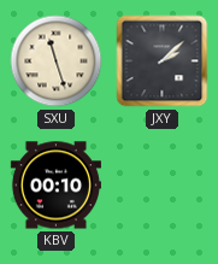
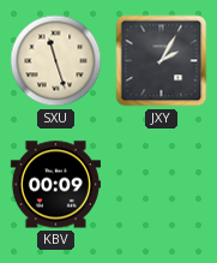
JXY: 2:08 -> 2:05 (162, 61)
KBV: 00:10 -> 00:09 (55, 185)
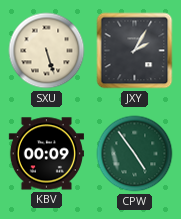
SXU: 11:27 -> 5:27 (47, 51)
CPW: none -> 4:54 (135, 154)
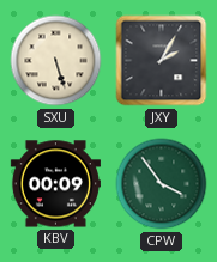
CPW: 4:54 -> 3:54 (162, 184)
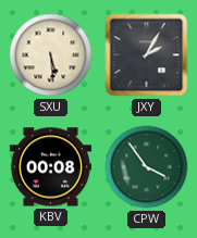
SXU: 5:27 -> 5:29 (51, 55)
KBV: 00:09 -> 00:08 (50, 167)
